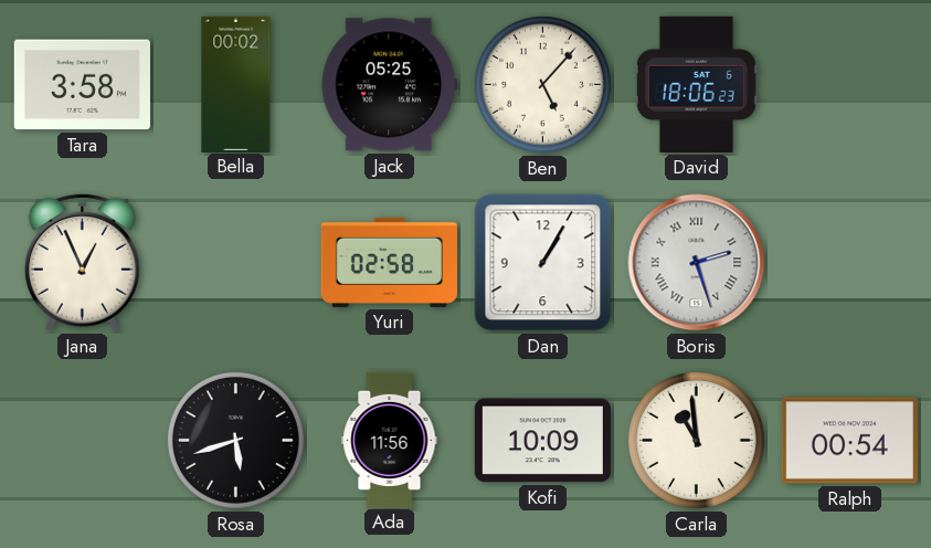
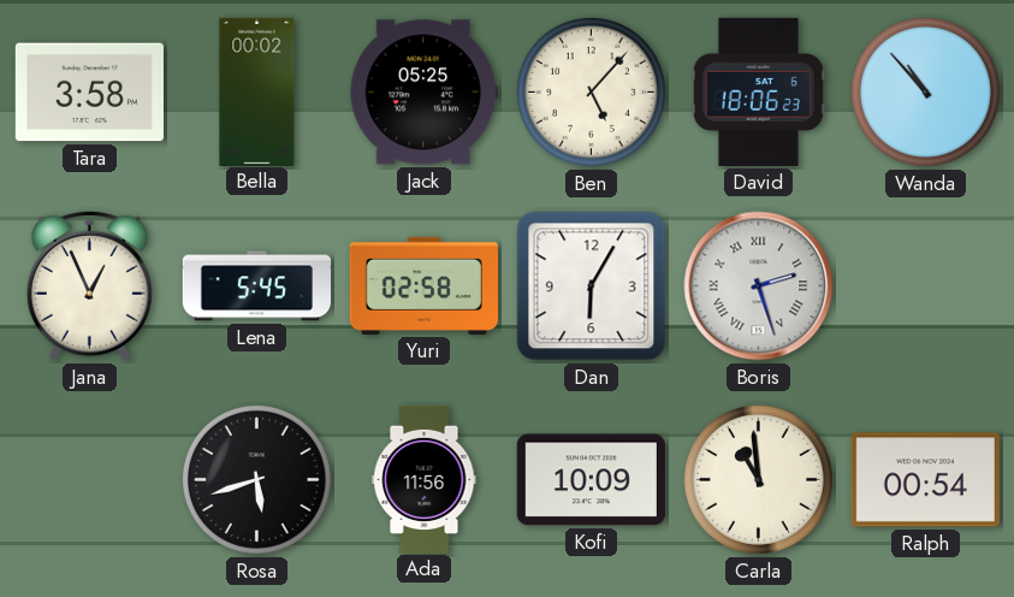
Wanda: none -> 10:53 (925, 91)
Lena: none -> 5:45 (256, 286)
Dan: 1:05 -> 6:05 (592, 286)
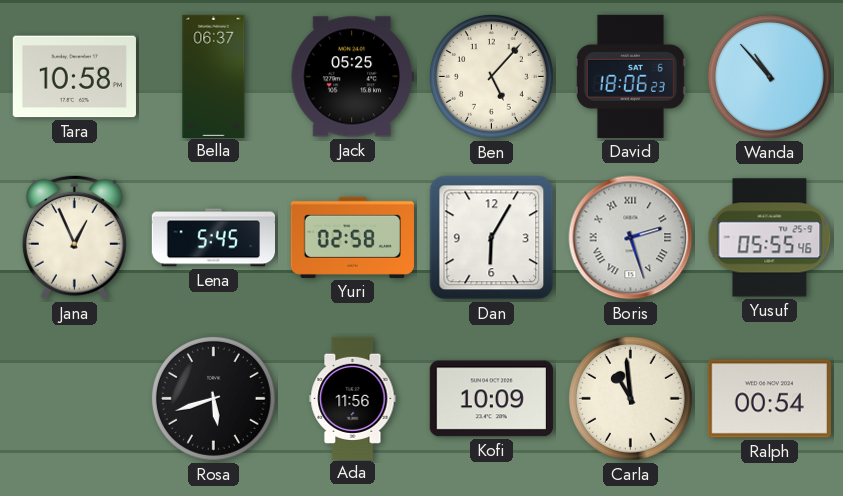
Tara: 3:58 -> 10:58 (74, 77)
Bella: 00:02 -> 06:37 (214, 76)
Yusuf: none -> 05:55 (770, 238)
